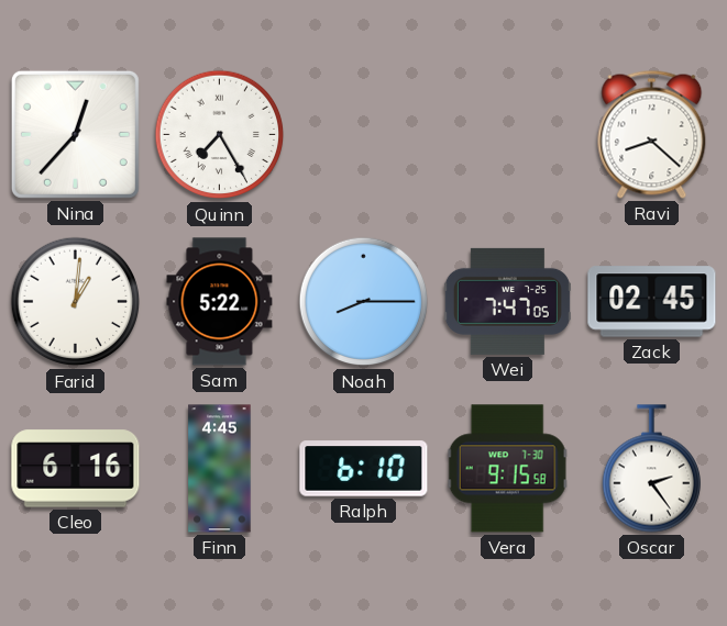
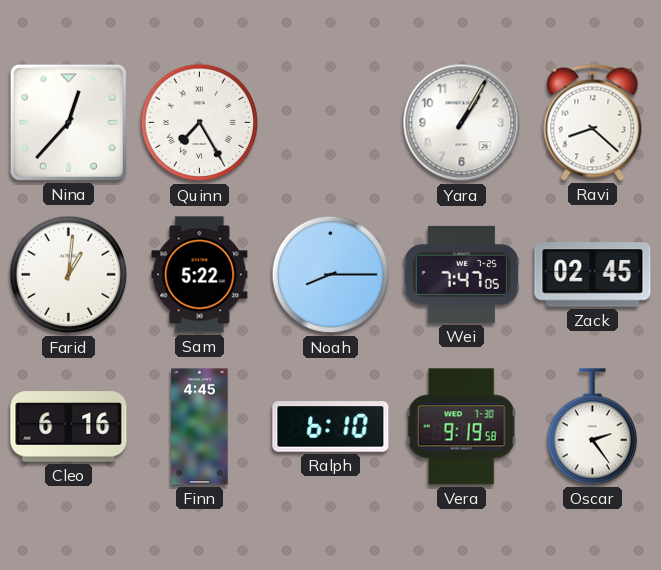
Yara: none -> 1:05 (462, 123)
Vera: 9:15 -> 9:19 (461, 427)
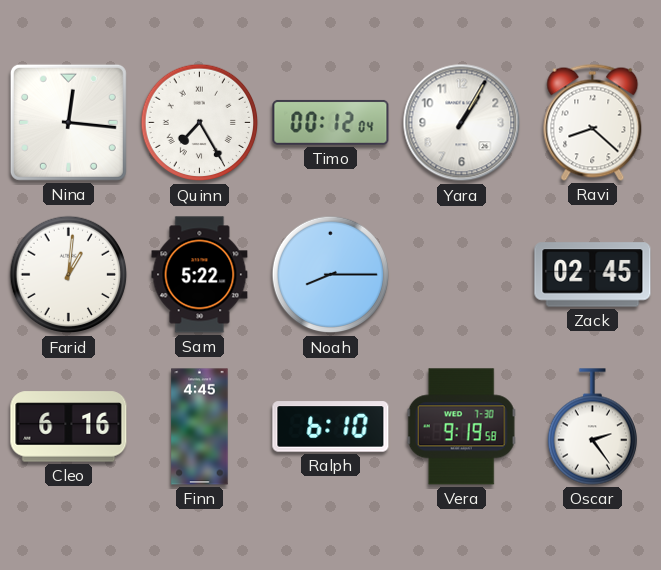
Nina: 12:37 -> 12:16 (68, 122)
Timo: none -> 00:12 (331, 122)
Wei: 7:47 -> none (461, 274)
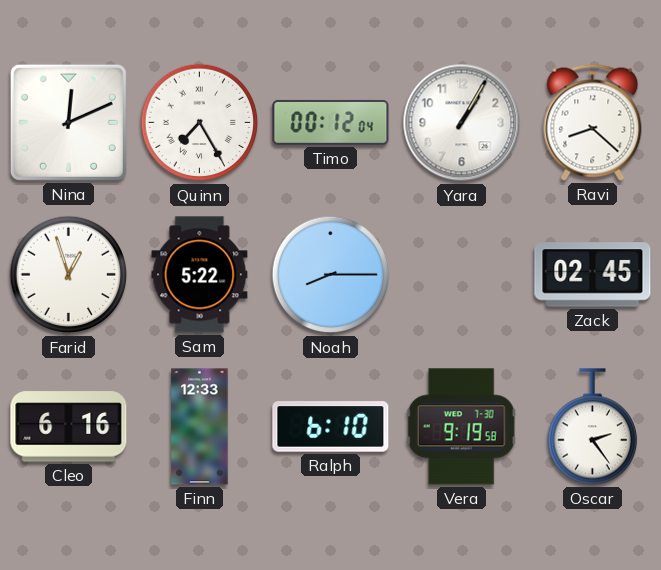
Nina: 12:16 -> 12:11 (68, 122)
Farid: 1:01 -> 12:57 (69, 275)
Finn: 4:45 -> 12:33 (200, 427)
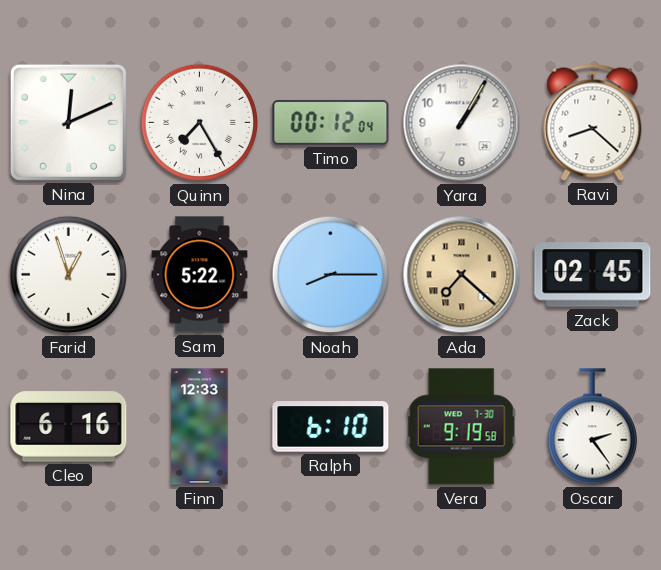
Ada: none -> 7:22 (462, 275)
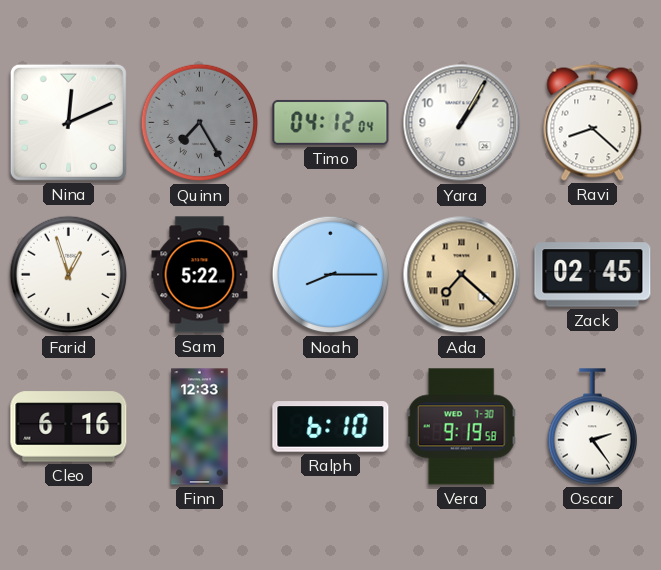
Quinn dial: white -> grey (200, 123)
Timo: 00:12 -> 04:12 (331, 122)
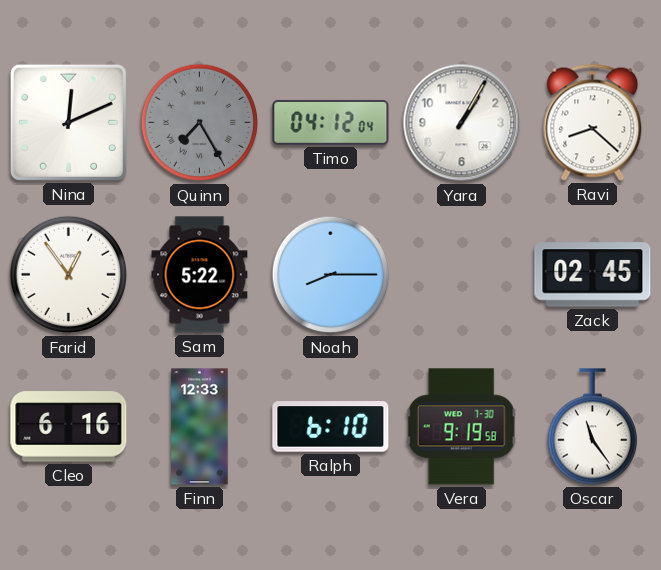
Farid: 12:57 -> 12:54 (69, 275)
Ada: 7:22 -> none (462, 275)
Oscar: 2:24 -> 11:24 (592, 427)
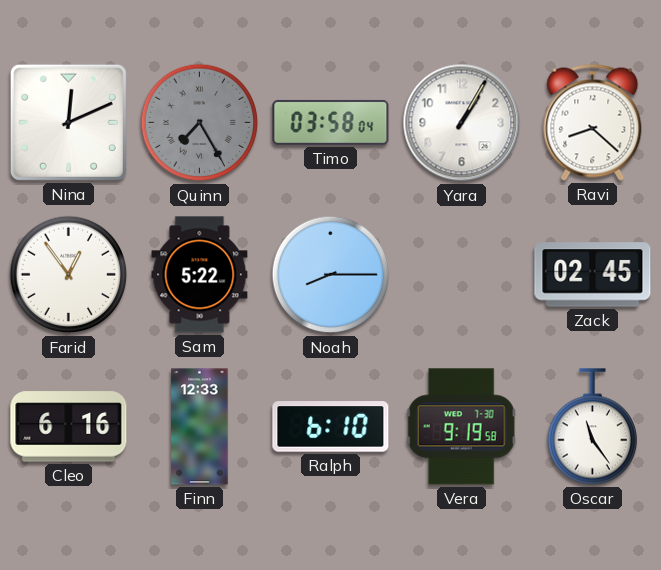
Timo: 04:12 -> 03:58 (331, 122)
